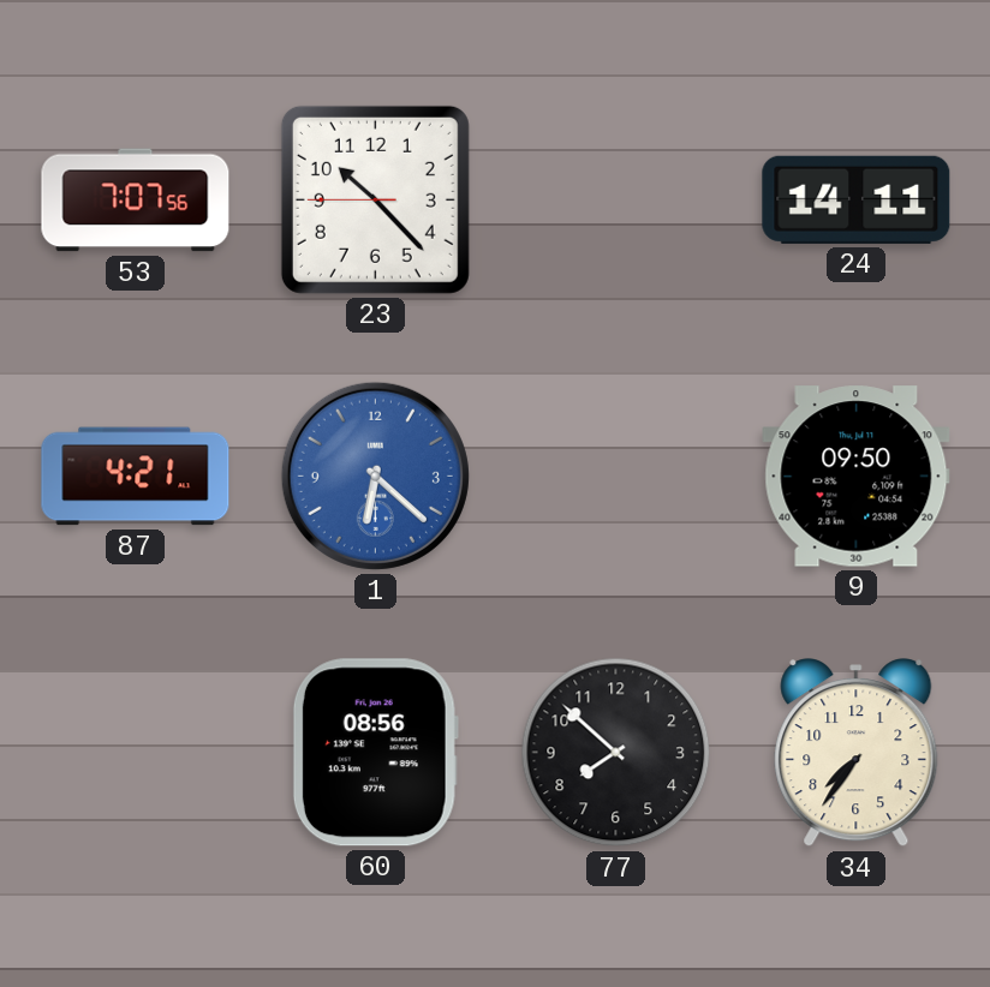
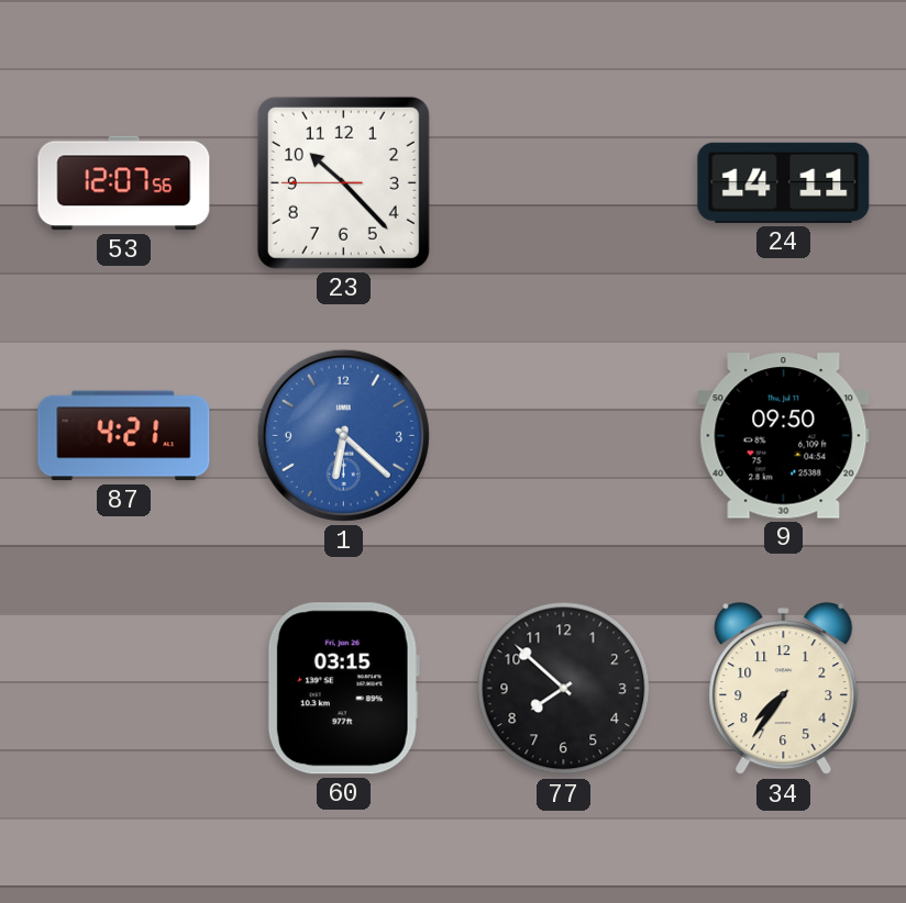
53: 7:07 -> 12:07 (124, 183)
60: 08:56 -> 03:15 (343, 689)
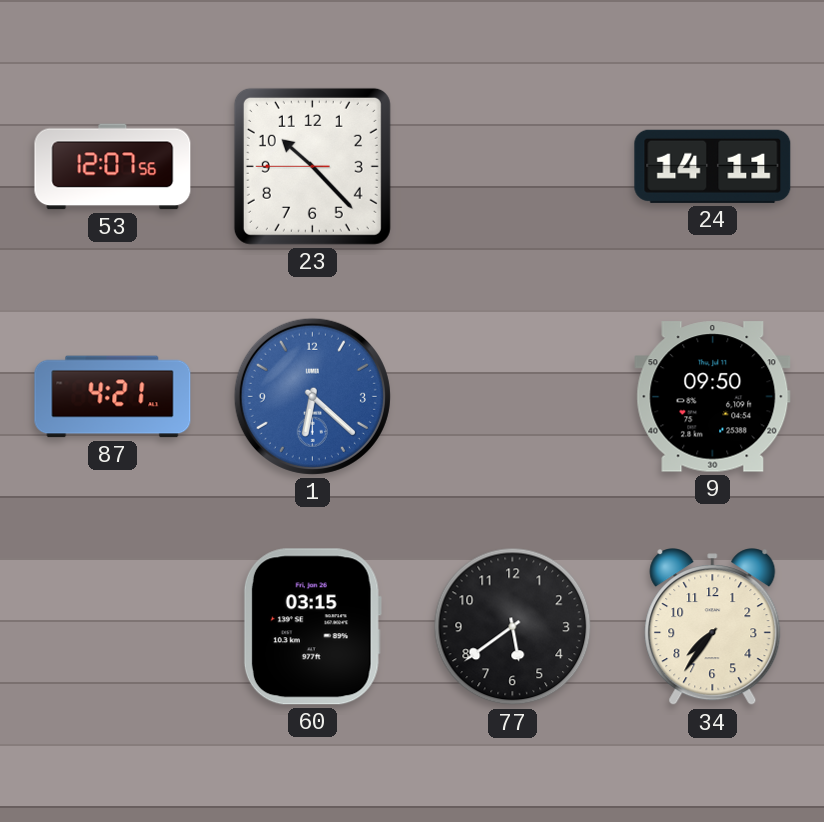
77: 7:52 -> 5:39 (513, 627)
